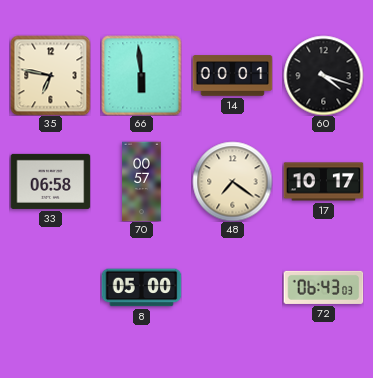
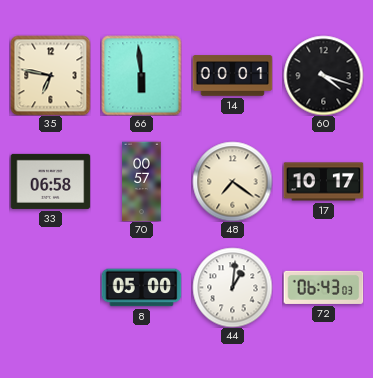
44: none -> 1:01 (232, 287)
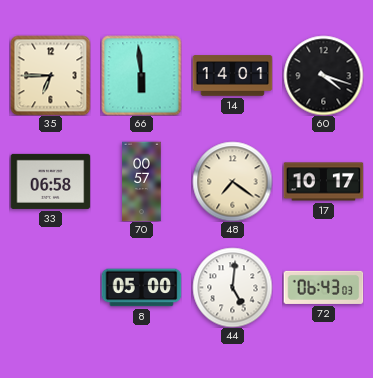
35: 6:47 -> 6:45 (50, 75)
14: 00:01 -> 14:01 (232, 76)
44: 1:01 -> 5:01 (232, 287)
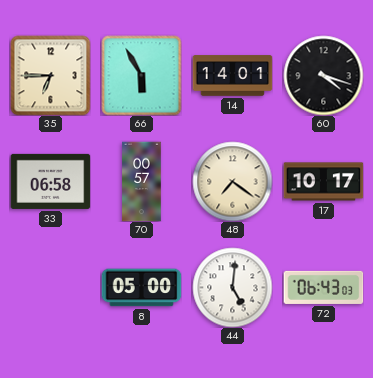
66: 5:59 -> 5:55 (141, 75)
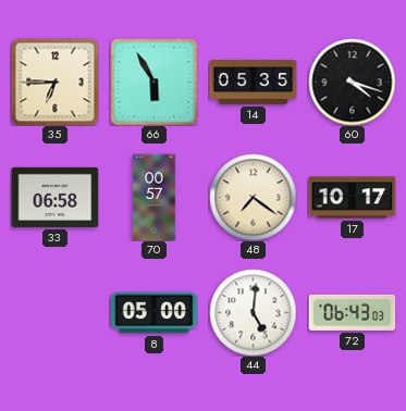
14: 14:01 -> 05:35 (253, 83)
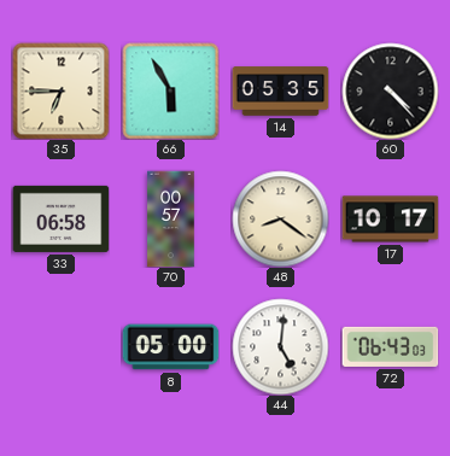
60: 4:18 -> 4:23 (390, 90)
48: 7:21 -> 8:21 (280, 218)
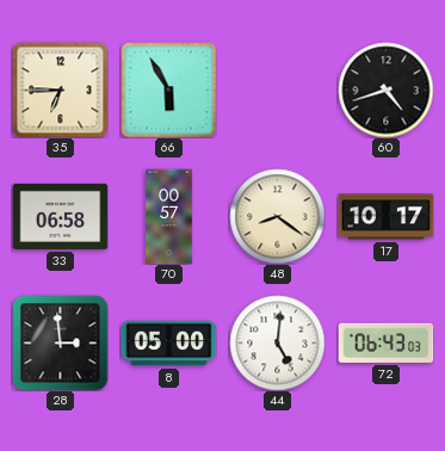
14: 05:35 -> none (280, 92)
60: 4:23 -> 4:42 (385, 89)
28: none -> 2:59 (60, 342)
